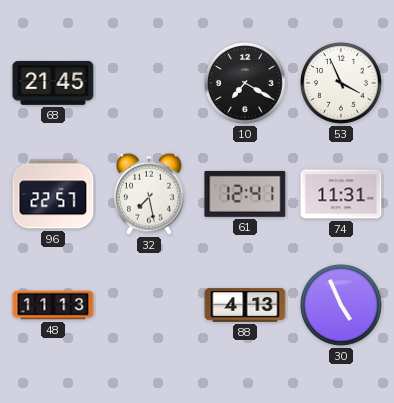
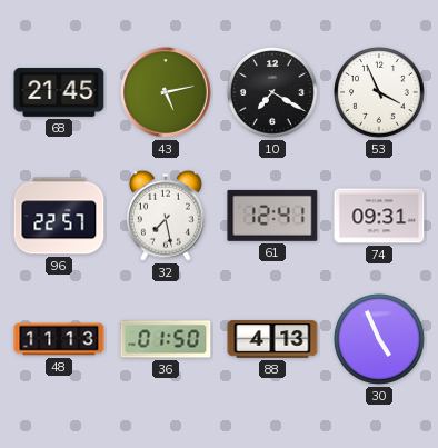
43: none -> 5:13 (166, 92)
74: 11:31 -> 09:31 (379, 216)
36: none -> 01:50 (166, 339)
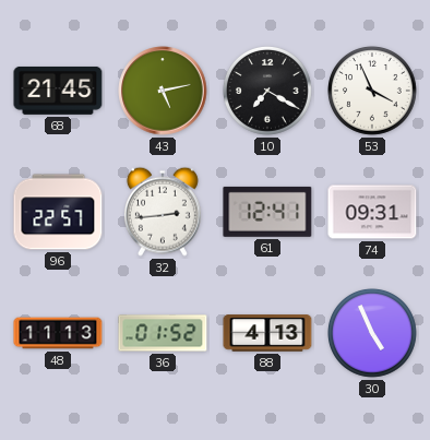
32: 7:28 -> 2:44 (163, 212)
36: 01:50 -> 01:52 (163, 333)
